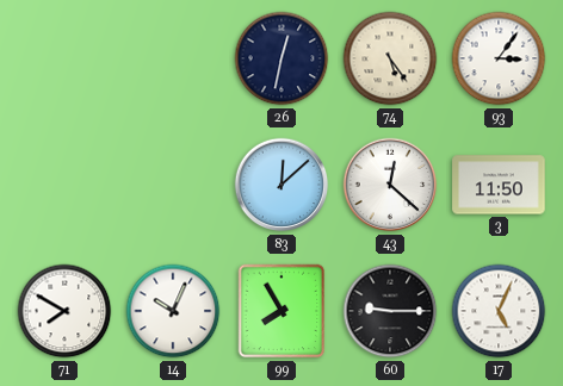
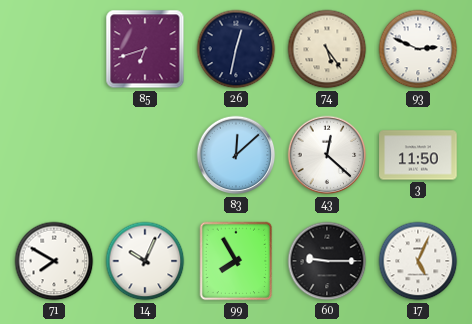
85: none -> 6:42 (145, 49)
93: 3:06 -> 2:49 (418, 49)
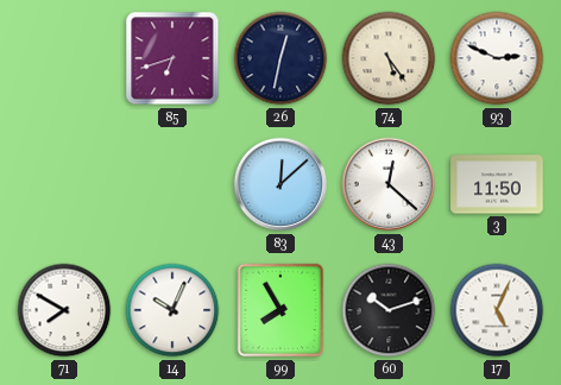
60: 9:15 -> 10:12 (389, 310)
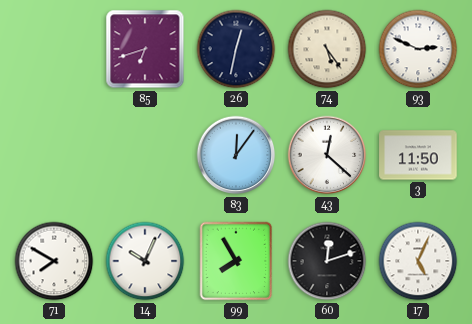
83: 12:08 -> 12:06 (236, 155)
60: 10:12 -> 12:12 (327, 261)
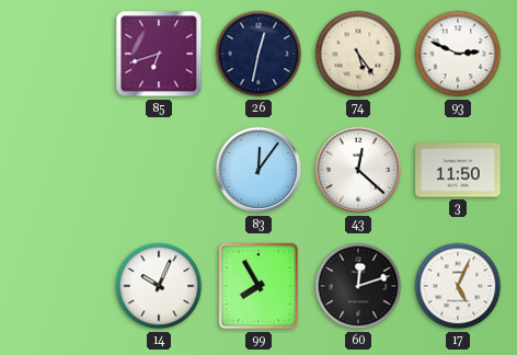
71: 7:50 -> none (54, 261)
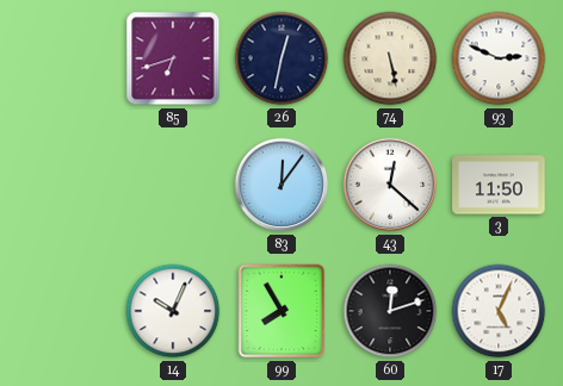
74: 5:24 -> 5:28 (390, 58)
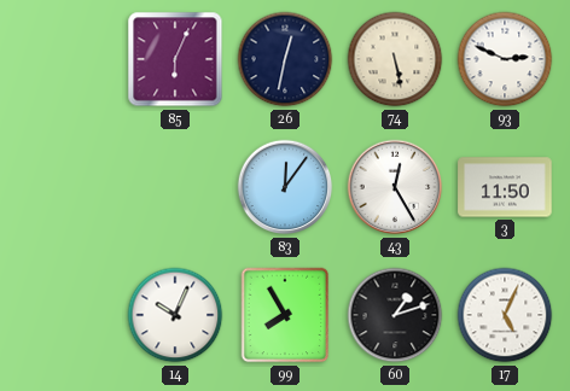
85: 6:42 -> 6:04 (175, 59)
43: 12:22 -> 12:25 (395, 187)
60: 12:12 -> 1:12 (395, 315)
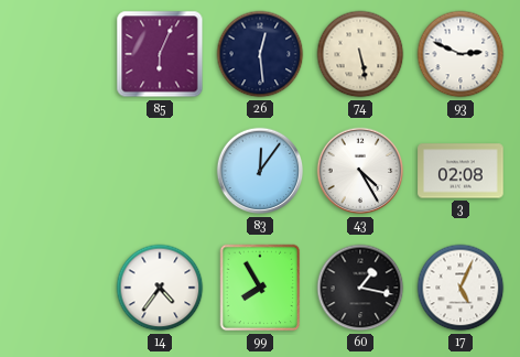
26: 12:32 -> 12:29 (260, 54)
43: 12:25 -> 4:25 (360, 171)
3: 11:50 -> 02:08 (461, 171)
14: 10:04 -> 4:36 (160, 288)
60: 1:12 -> 1:17 (360, 288)
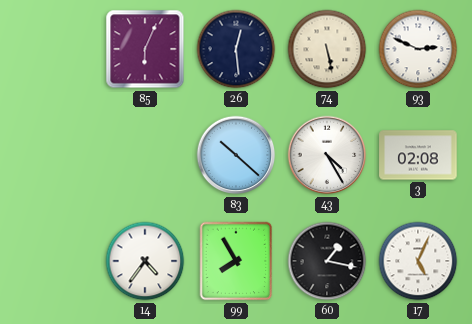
83: 12:06 -> 10:22 (236, 155)
